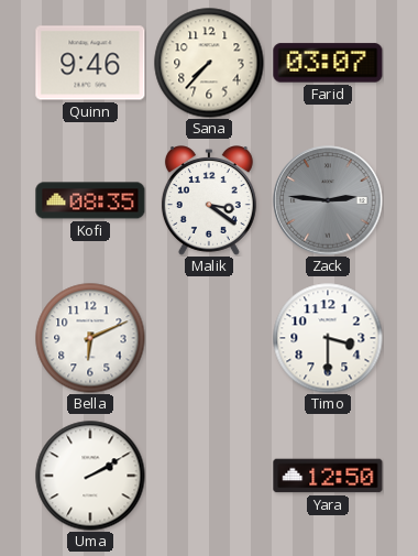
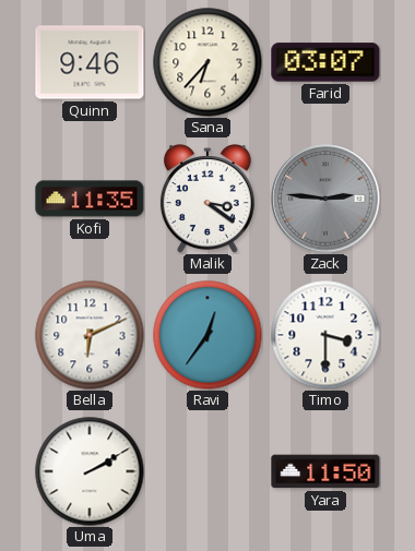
Sana: 7:37 -> 6:37 (207, 62)
Kofi: 08:35 -> 11:35 (90, 199)
Ravi: none -> 12:36 (207, 335)
Yara: 12:50 -> 11:50 (325, 471)
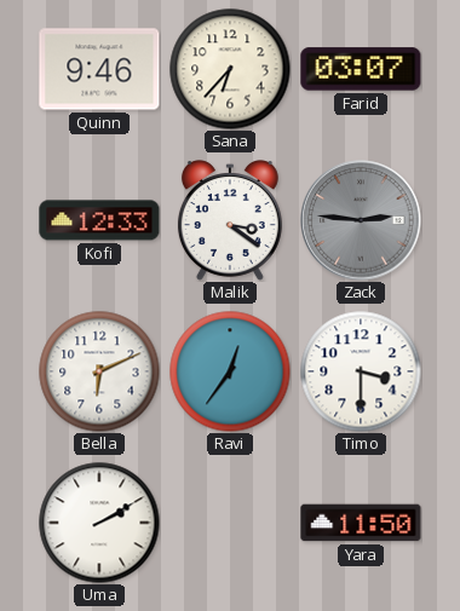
Kofi: 11:35 -> 12:33 (99, 220)
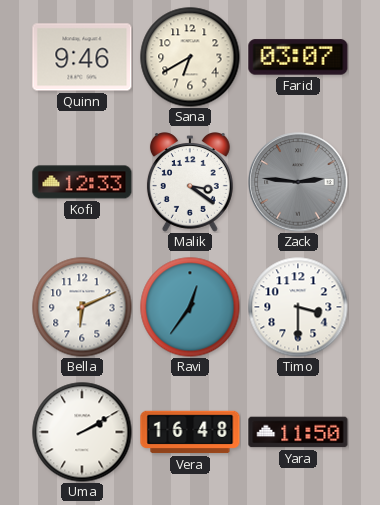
Sana: 6:37 -> 6:40 (190, 57)
Vera: none -> 16:48 (190, 432)
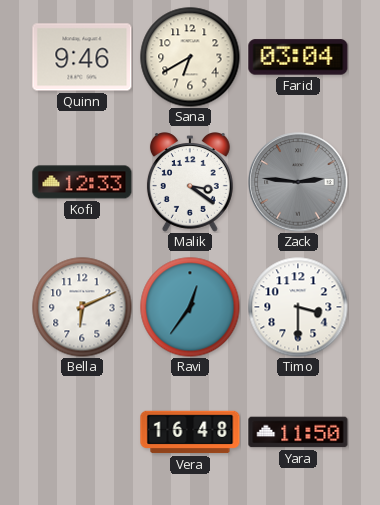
Farid: 03:07 -> 03:04 (298, 57)
Uma: 2:10 -> none (82, 432)
